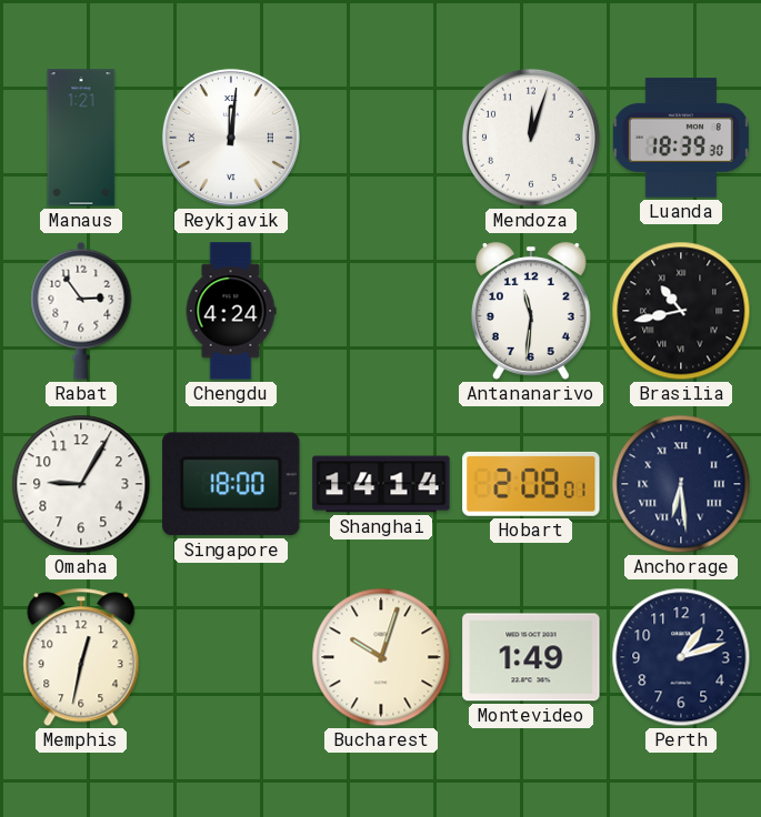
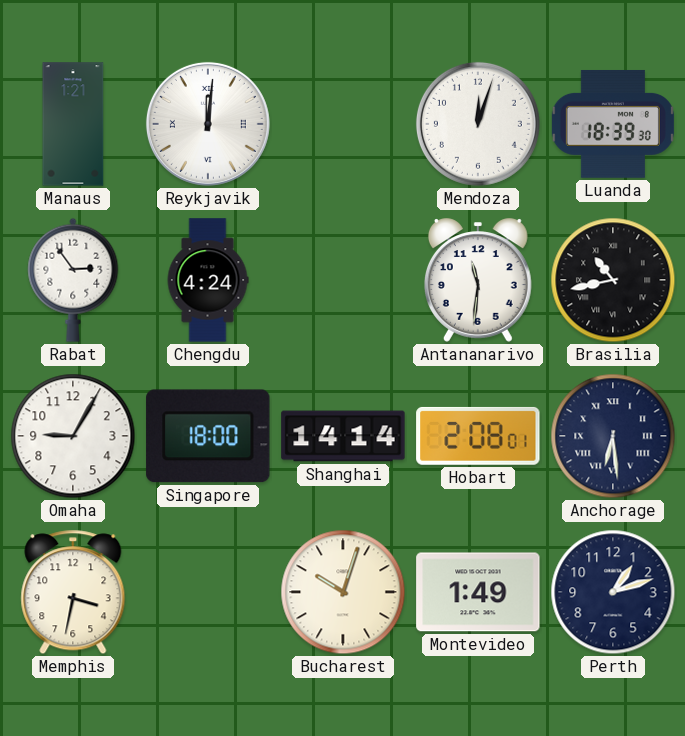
Memphis: 12:32 -> 3:32 (73, 592)
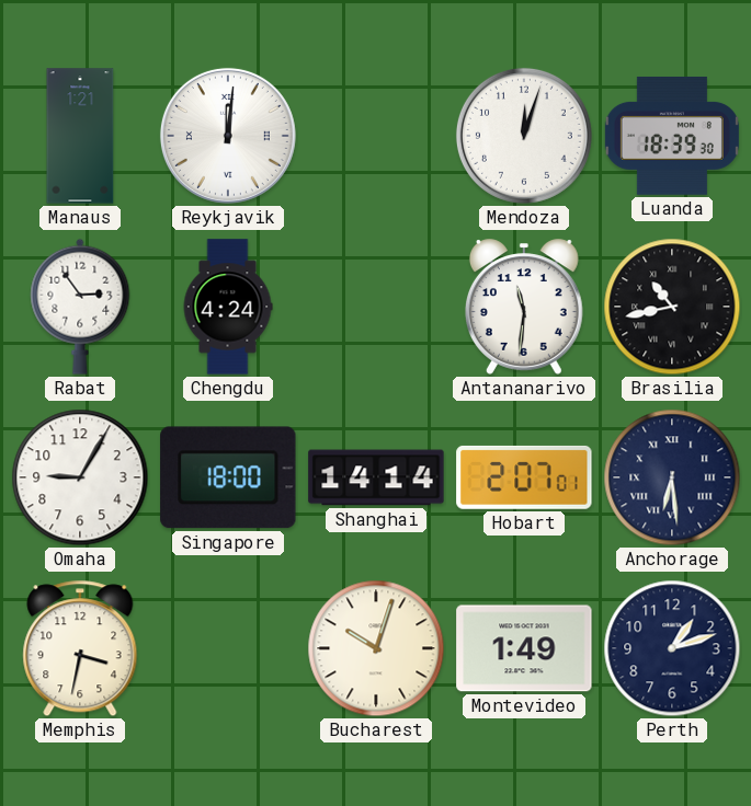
Hobart: 2:08 -> 2:07 (524, 477)
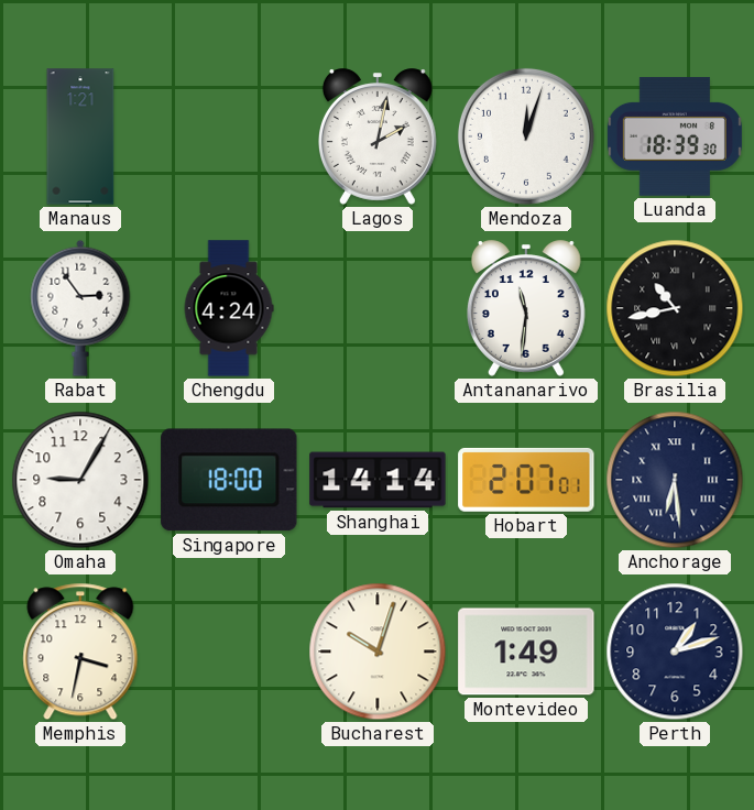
Reykjavik: 12:01 -> none (228, 136)
Lagos: none -> 2:02 (378, 136)
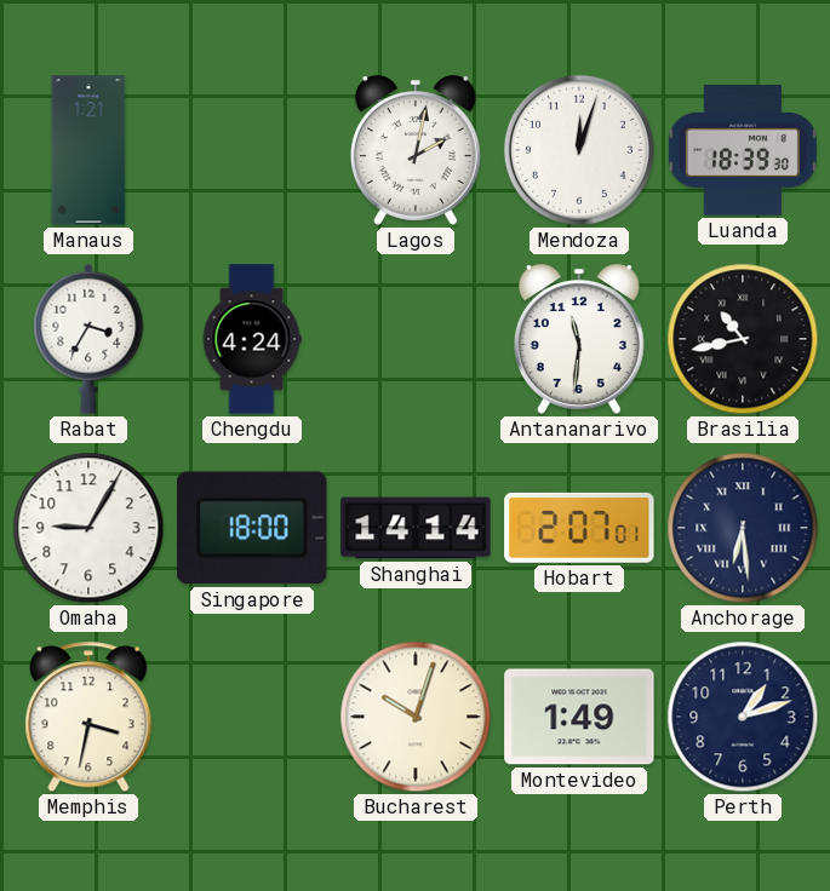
Rabat: 2:54 -> 3:35 (88, 339)
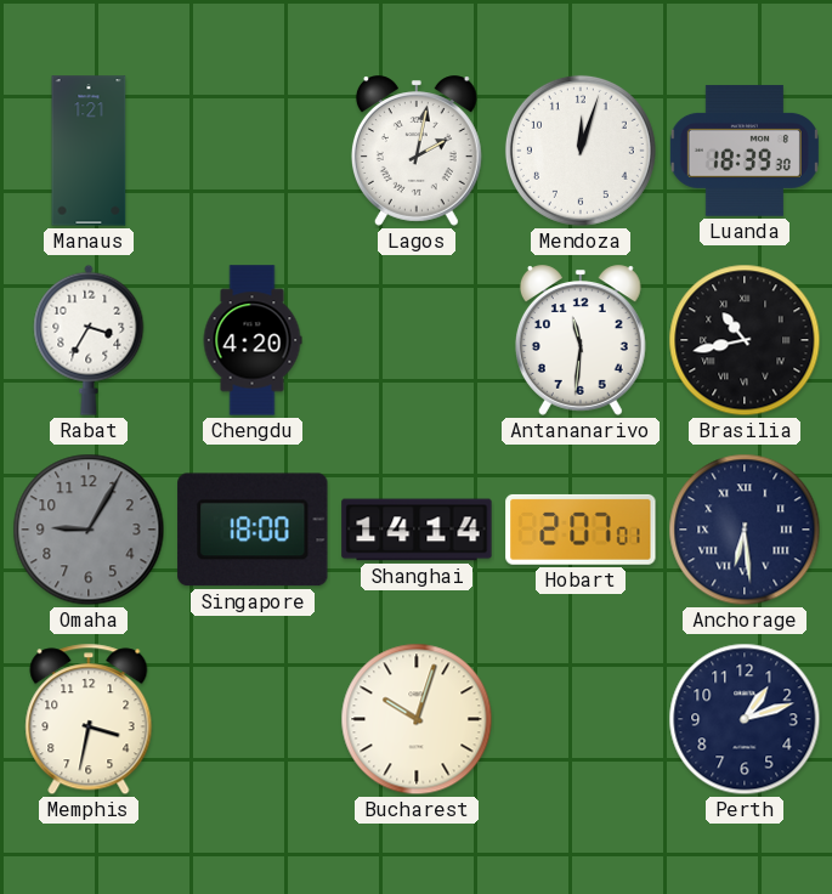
Chengdu: 4:24 -> 4:20 (253, 340)
Omaha dial: white -> grey (89, 530)
Montevideo: 1:49 -> none (579, 717)
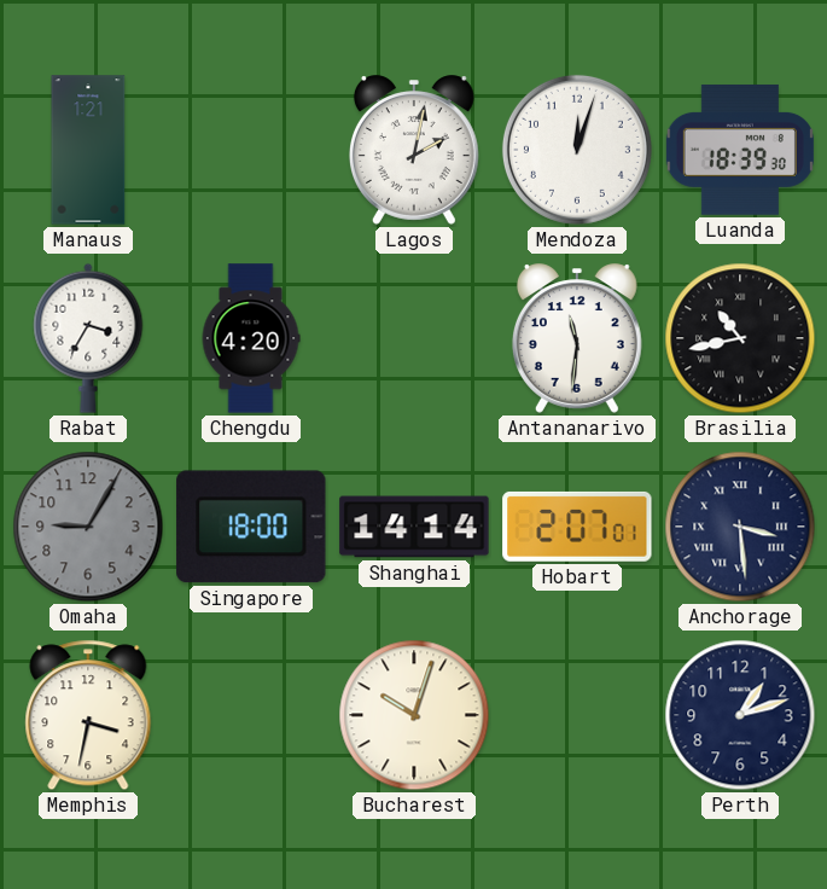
Anchorage: 6:29 -> 3:29 (740, 527)
